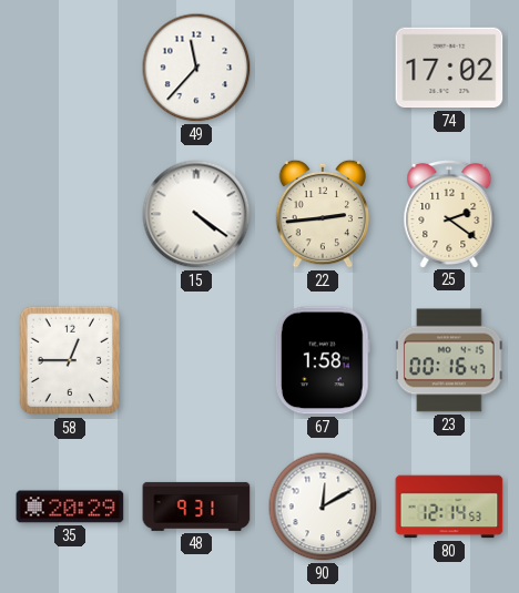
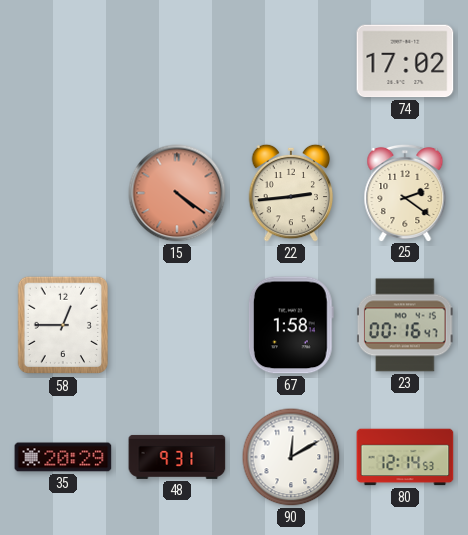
49: 11:37 -> none (196, 68)
15 dial: white -> salmon (177, 193)
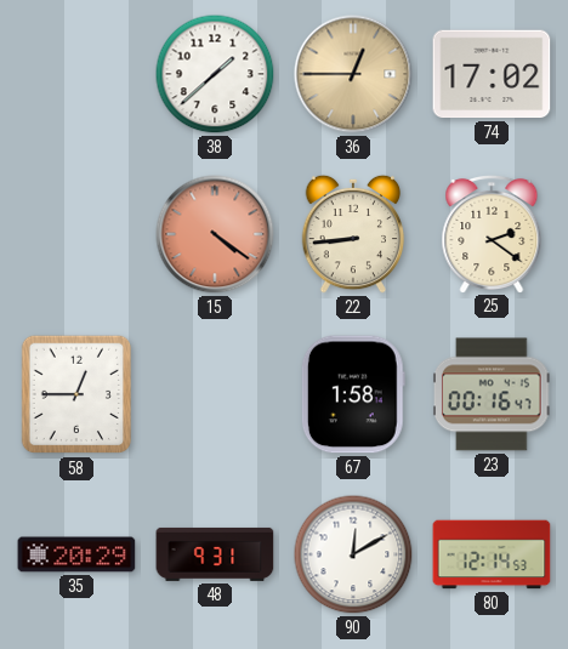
38: none -> 1:38 (215, 74)
36: none -> 12:45 (353, 74)
22: 2:44 -> 8:44 (353, 234)
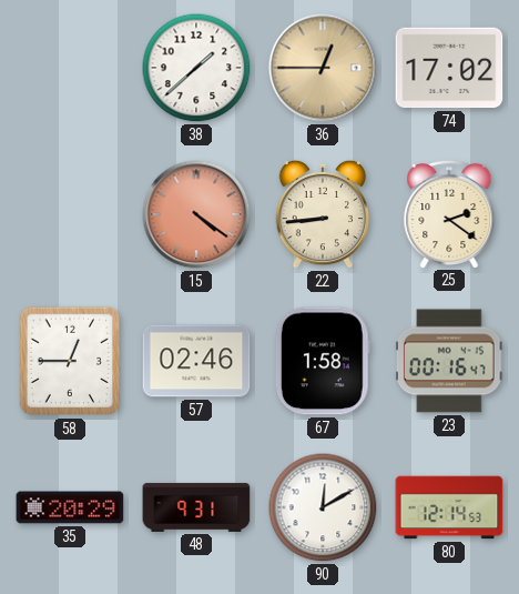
57: none -> 02:46 (196, 361)
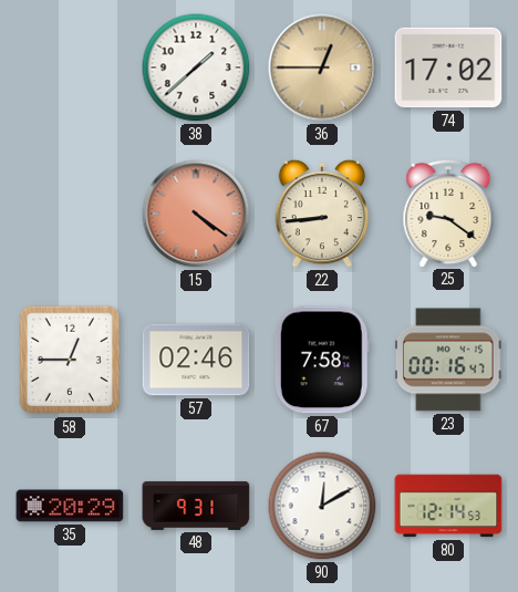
25: 2:21 -> 9:21 (448, 212)
67: 1:58 -> 7:58 (322, 360)
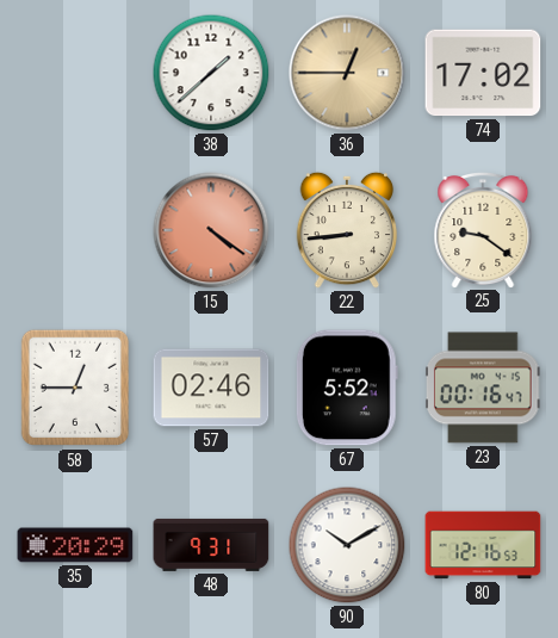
67: 7:58 -> 5:52 (347, 388)
90: 12:10 -> 10:10 (347, 545)
80: 12:14 -> 12:16 (483, 545)
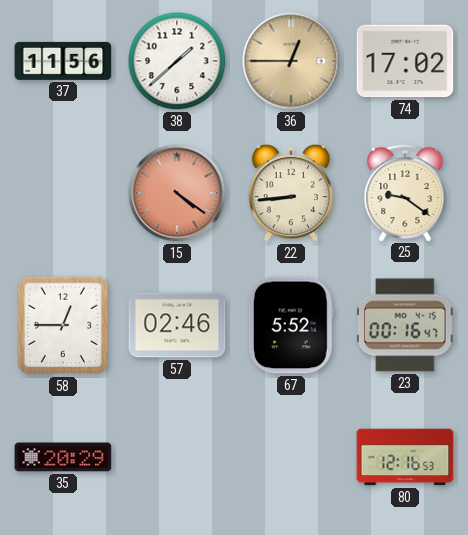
37: none -> 11:56 (63, 61)
48: 9:31 -> none (211, 545)
90: 10:10 -> none (347, 545)
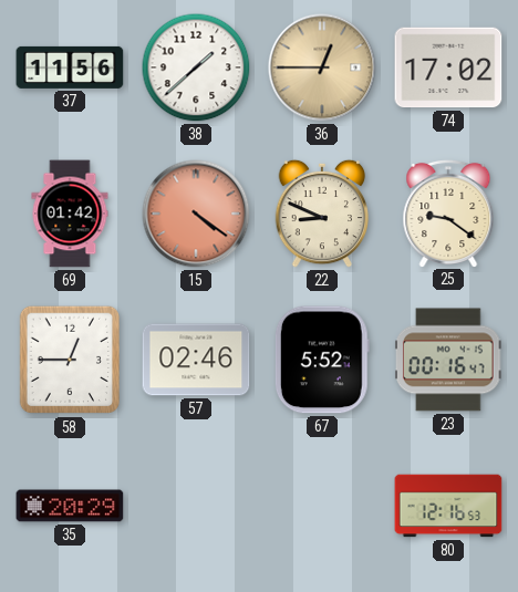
69: none -> 01:42 (70, 214)
22: 8:44 -> 8:49 (322, 214)
